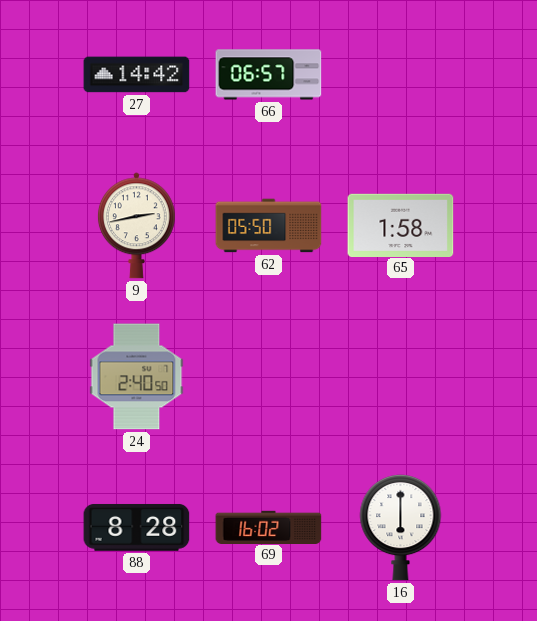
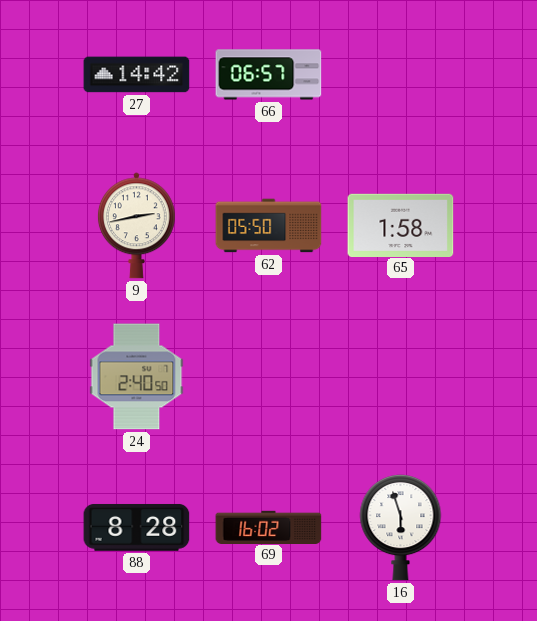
16: 6:00 -> 5:57 (401, 528)
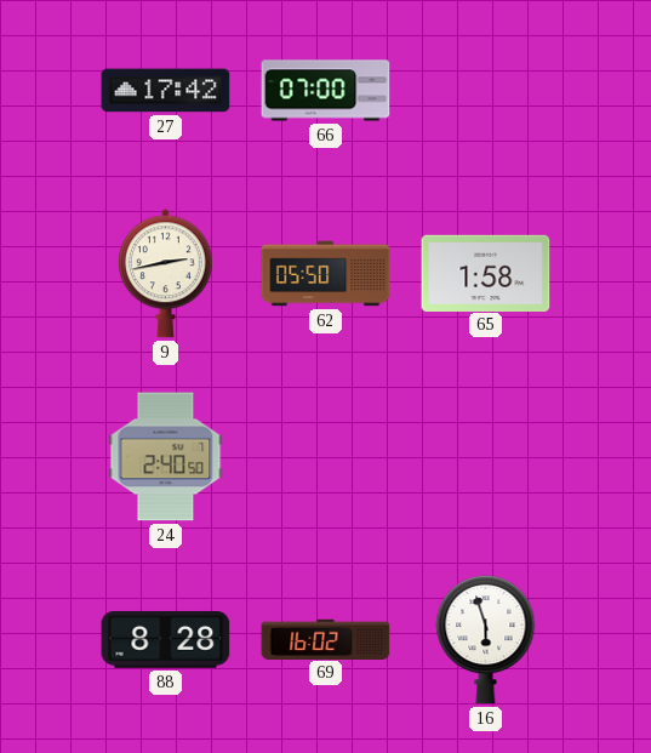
27: 14:42 -> 17:42 (166, 91)
66: 06:57 -> 07:00 (326, 91)
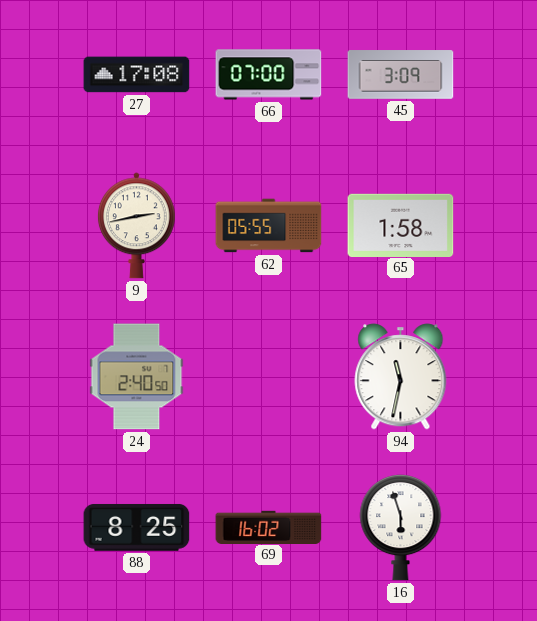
27: 17:42 -> 17:08 (137, 75)
45: none -> 3:09 (401, 75)
62: 05:50 -> 05:55 (269, 226)
94: none -> 11:32 (401, 377)
88: 8:28 -> 8:25 (137, 528)
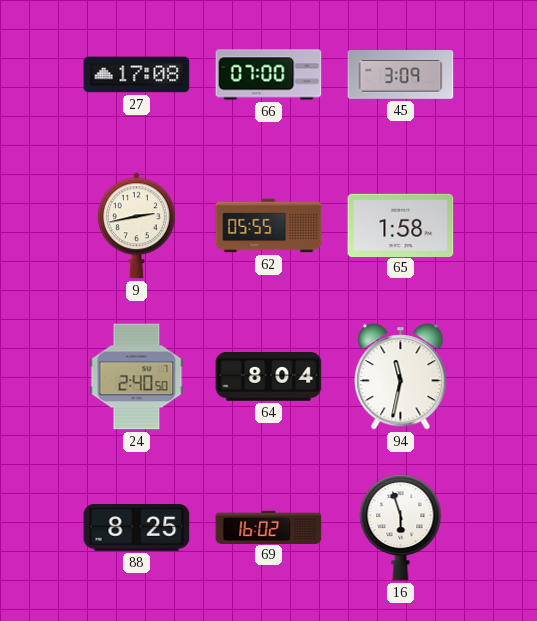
64: none -> 8:04 (269, 377)
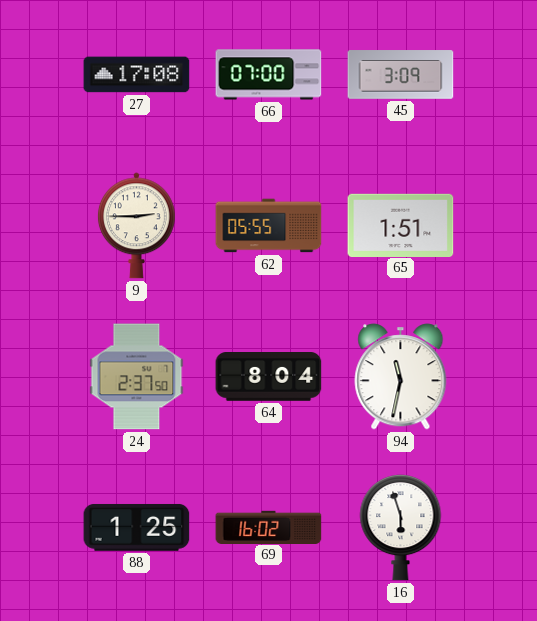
9: 2:43 -> 2:45 (136, 226)
65: 1:58 -> 1:51 (401, 225)
24: 2:40 -> 2:37 (137, 377)
88: 8:25 -> 1:25 (137, 528)
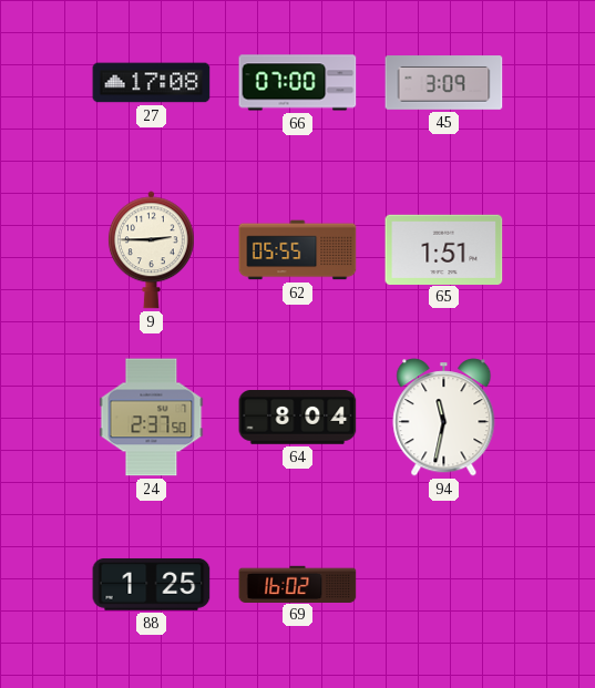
16: 5:57 -> none (401, 528)
